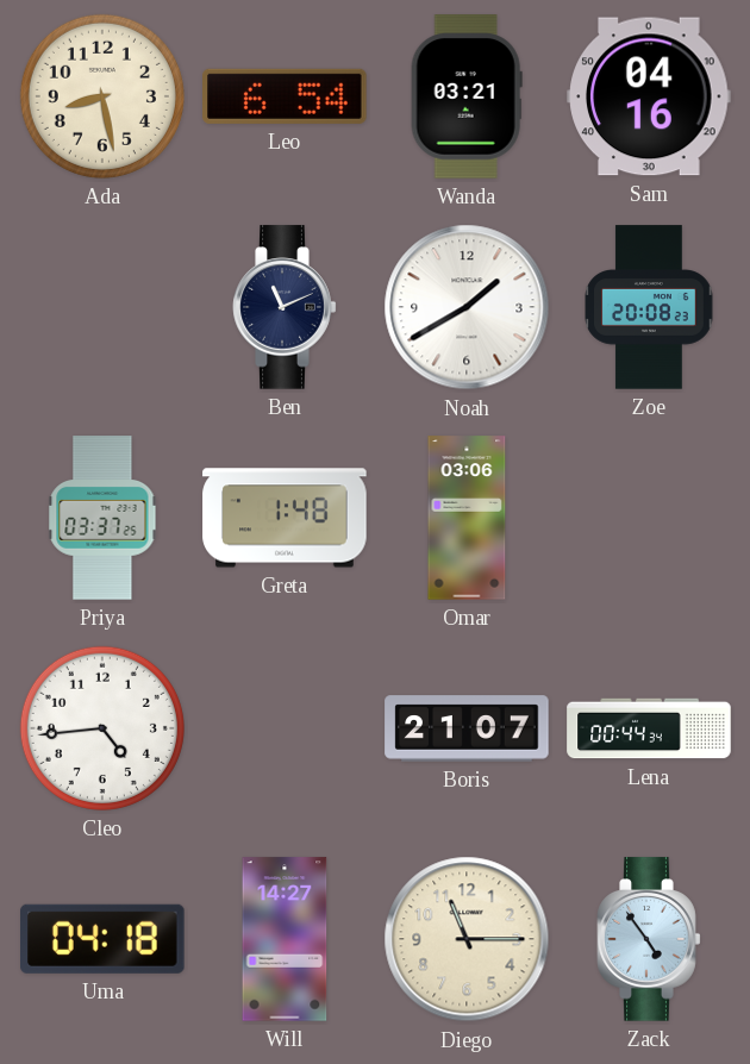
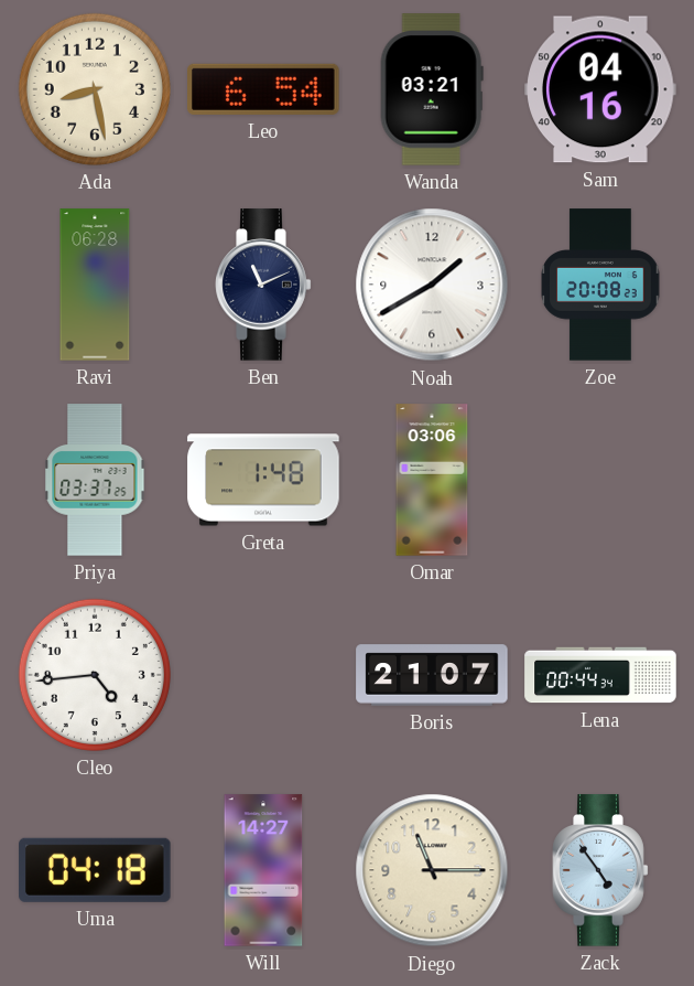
Ravi: none -> 06:28 (95, 285)
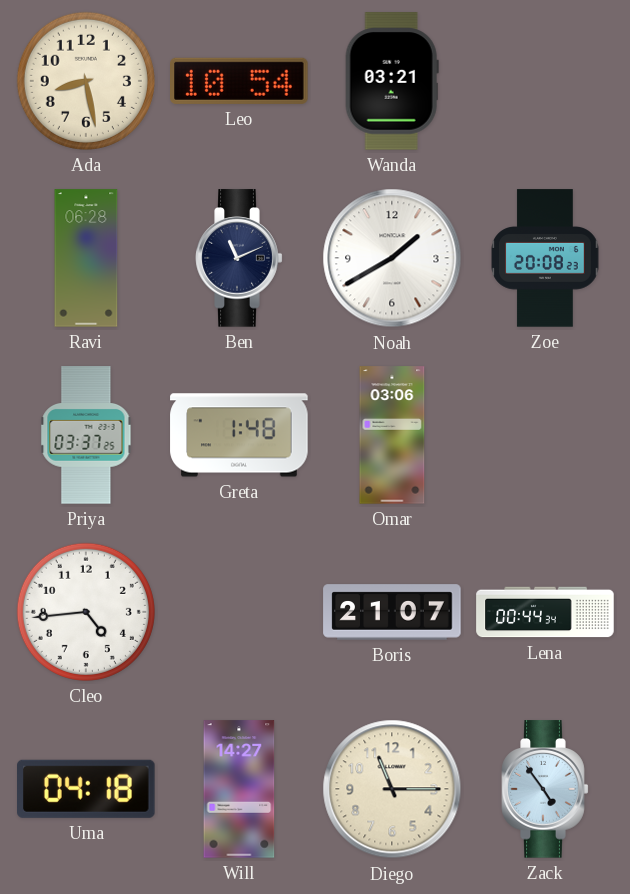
Leo: 6:54 -> 10:54 (239, 81)
Sam: 04:16 -> none (600, 89)
